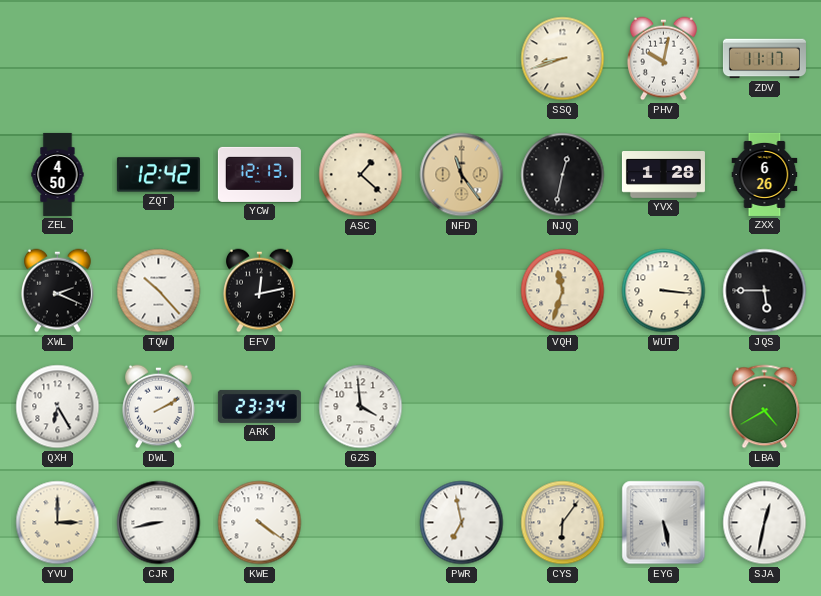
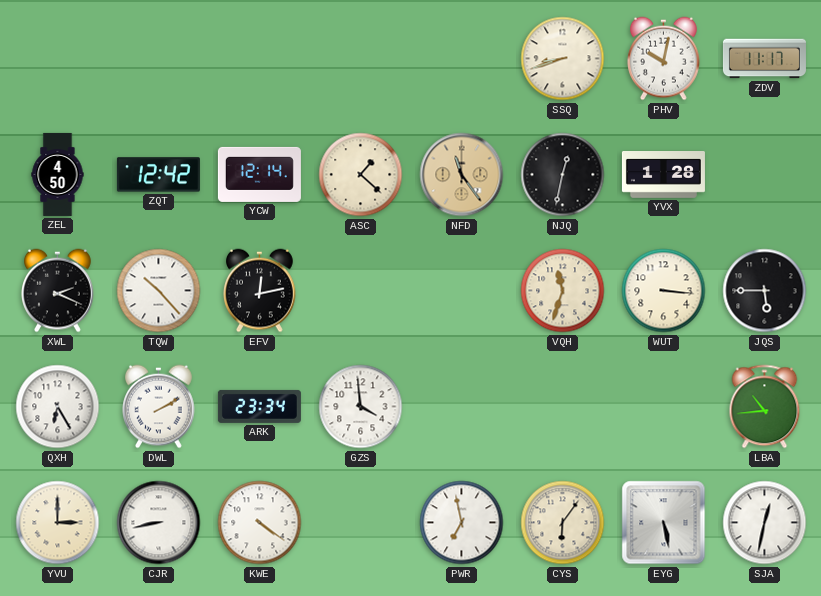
YCW: 12:13 -> 12:14 (259, 174)
ZXX: 6:26 -> none (765, 174)
LBA: 4:40 -> 10:44 (765, 407)
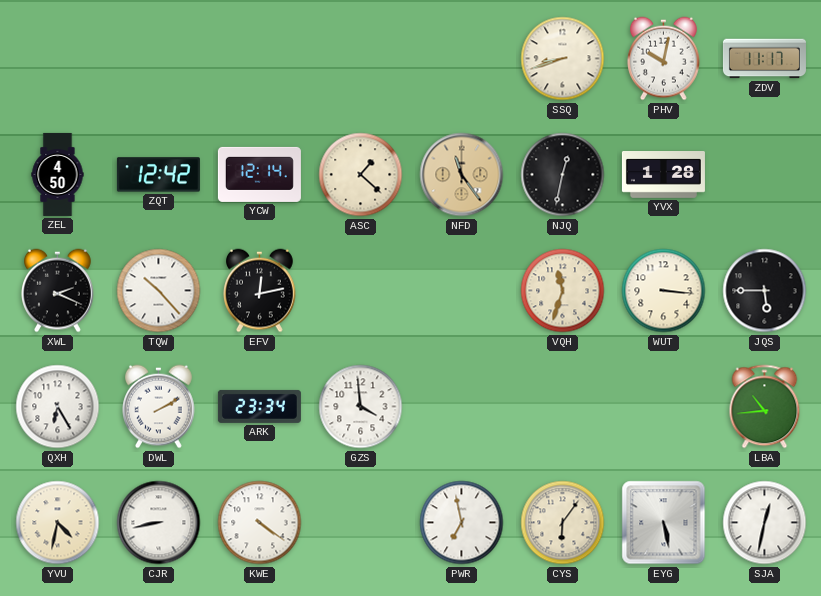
YVU: 3:00 -> 4:32 (58, 523)
